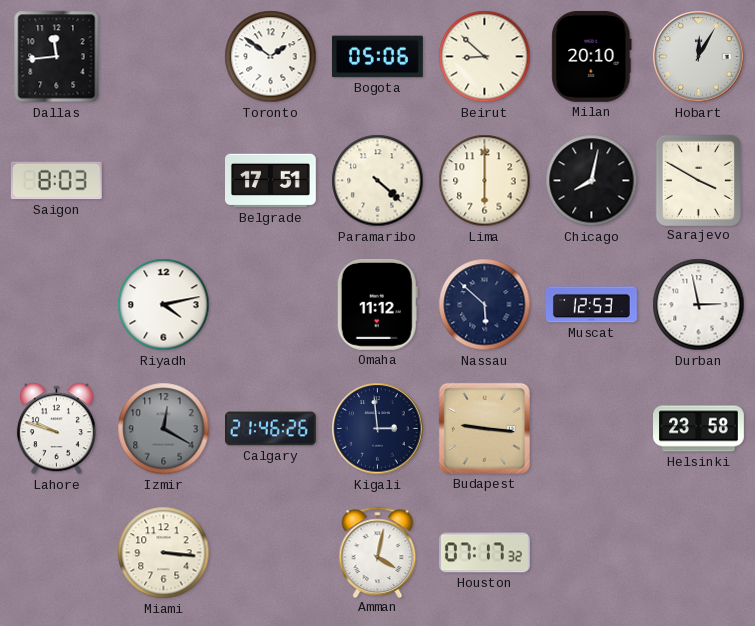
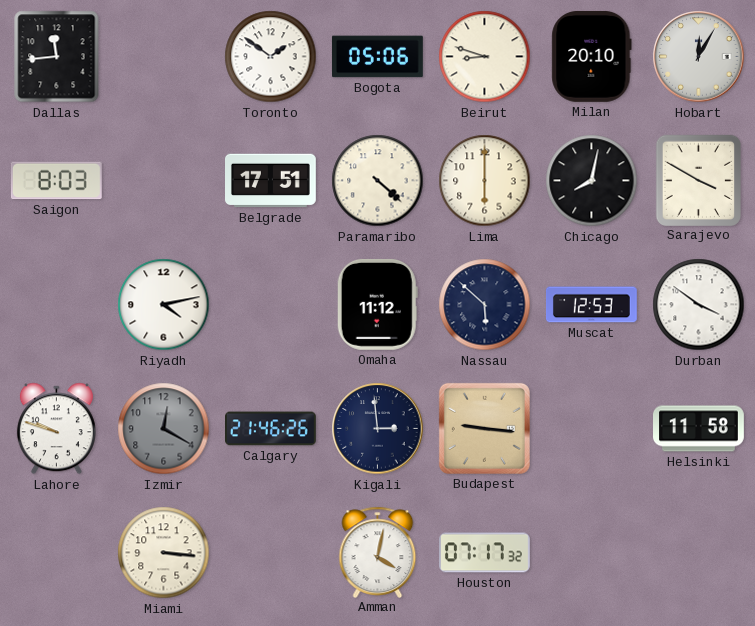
Beirut: 8:52 -> 8:48 (485, 57)
Durban: 2:58 -> 3:51 (699, 305)
Helsinki: 23:58 -> 11:58 (699, 429)
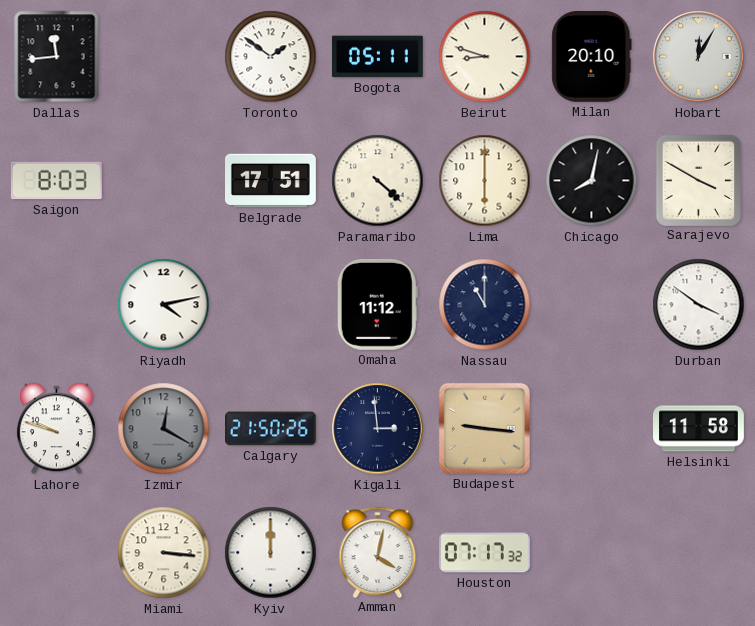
Bogota: 05:06 -> 05:11 (378, 57)
Nassau: 5:52 -> 11:00 (485, 305)
Muscat: 12:53 -> none (592, 305)
Calgary: 21:46 -> 21:50 (271, 429)
Kyiv: none -> 12:00 (271, 553)
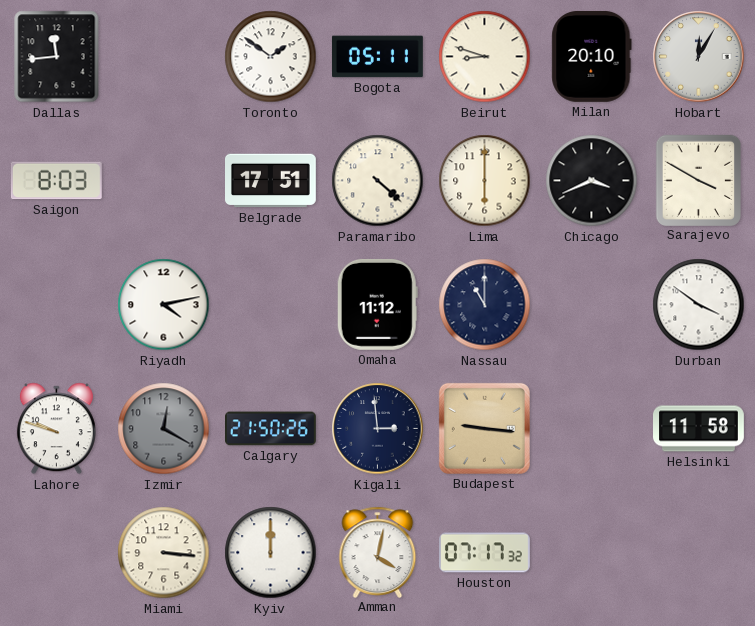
Chicago: 8:02 -> 3:41 (592, 181)
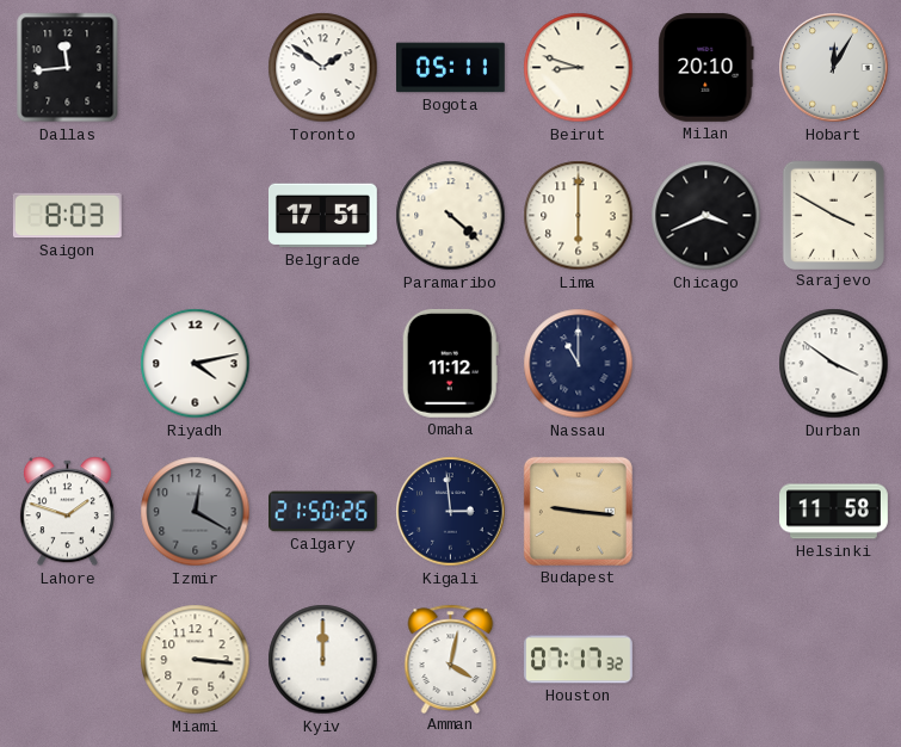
Lahore: 9:48 -> 1:48 (67, 512)
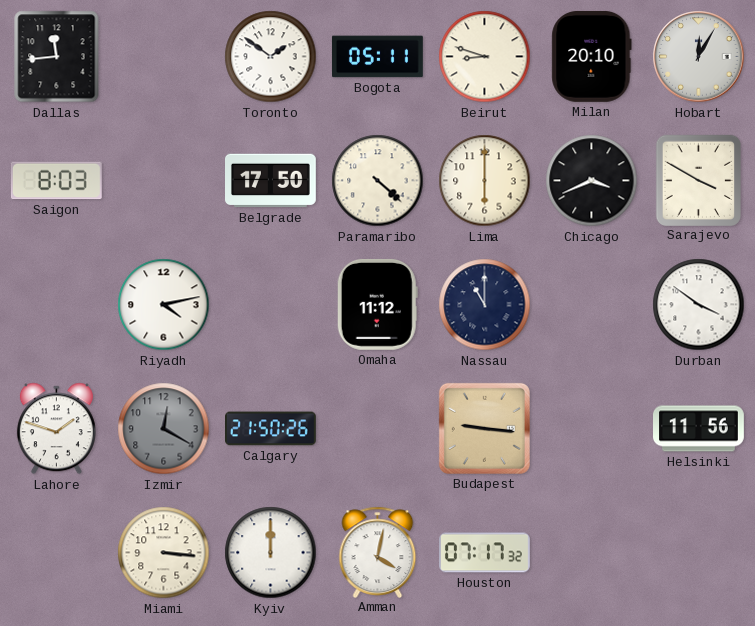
Belgrade: 17:51 -> 17:50 (271, 181)
Kigali: 2:59 -> none (451, 512)
Helsinki: 11:58 -> 11:56 (699, 429)
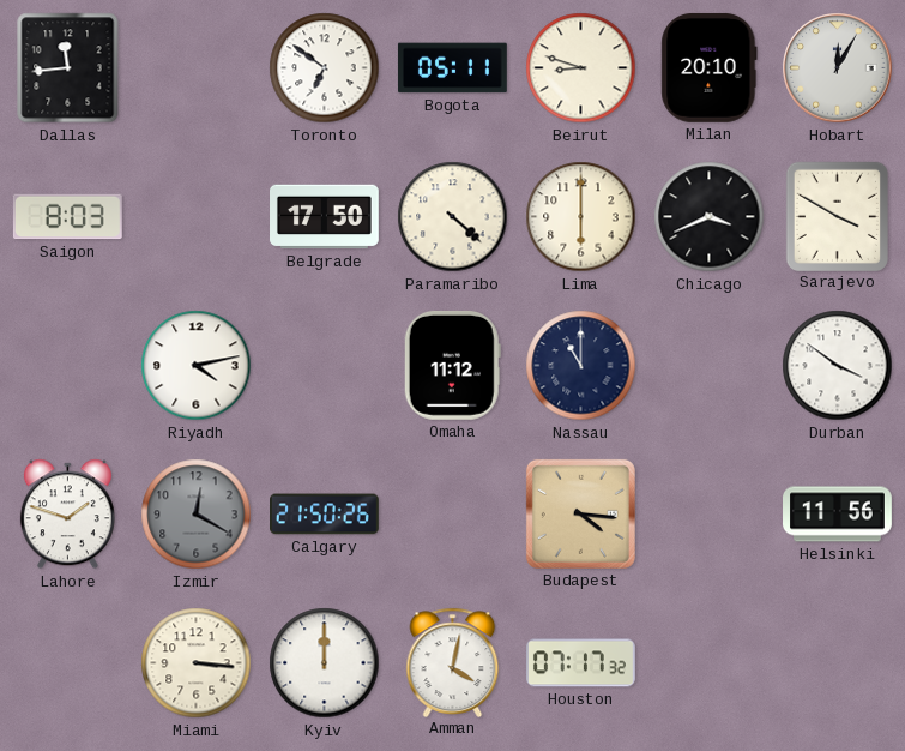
Toronto: 1:51 -> 6:51 (325, 68)
Budapest: 9:16 -> 4:16 (580, 513)
